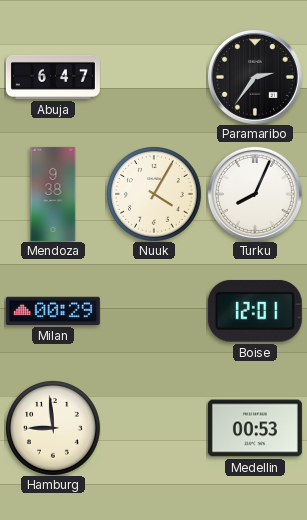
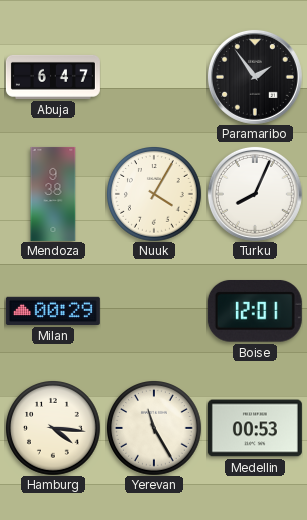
Paramaribo: 2:36 -> 1:54 (255, 77)
Hamburg: 8:59 -> 4:16 (53, 428)
Yerevan: none -> 11:25 (154, 428)
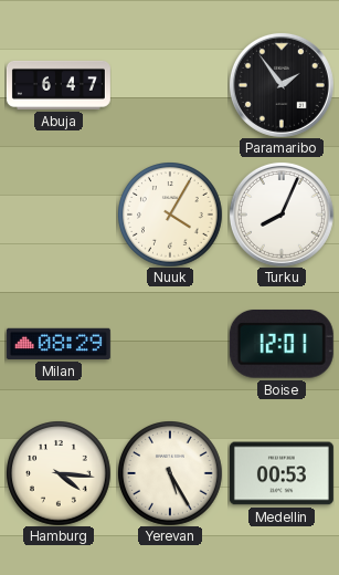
Mendoza: 9:38 -> none (53, 194)
Milan: 00:29 -> 08:29 (59, 344)
Yerevan: 11:25 -> 5:25 (170, 473)
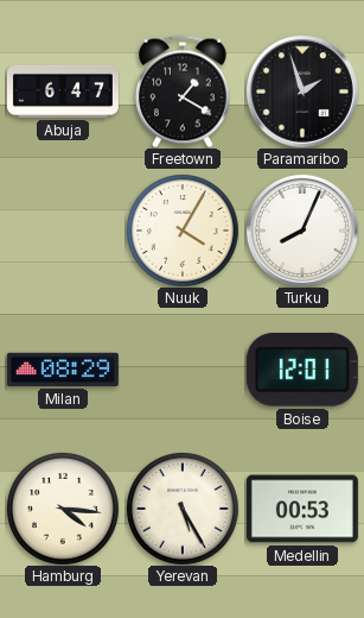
Freetown: none -> 1:20 (184, 92)
Paramaribo: 1:54 -> 1:57 (302, 92)
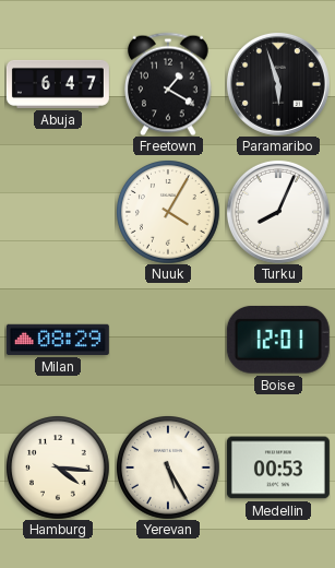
Paramaribo: 1:57 -> 5:57 (278, 84)
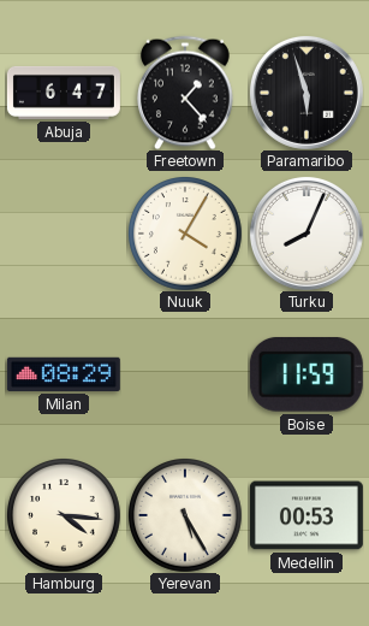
Freetown: 1:20 -> 1:23 (186, 93)
Boise: 12:01 -> 11:59 (306, 374)
